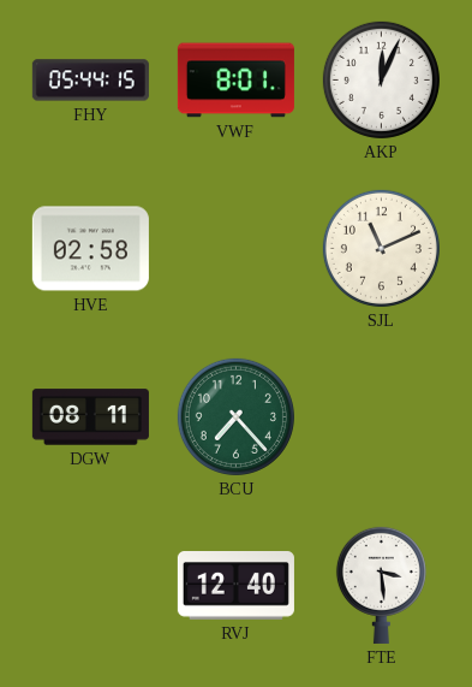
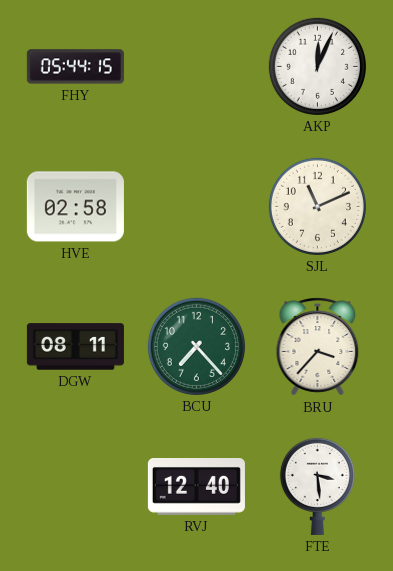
VWF: 8:01 -> none (235, 81)
BRU: none -> 3:37 (318, 347)
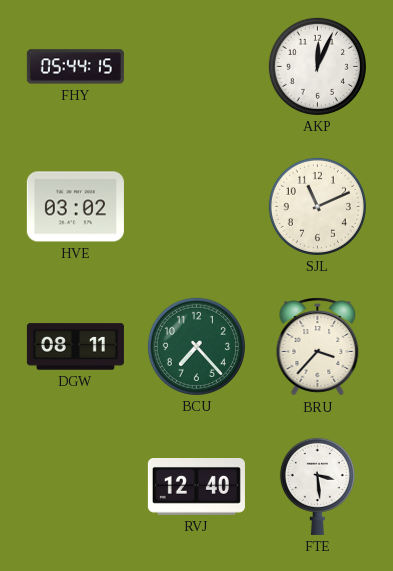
HVE: 02:58 -> 03:02 (75, 207)
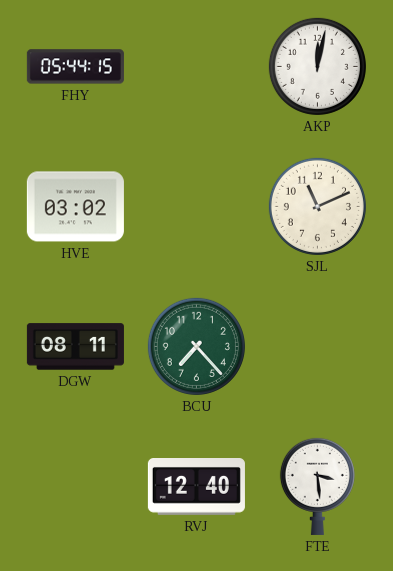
AKP: 12:04 -> 12:02 (317, 66)
BRU: 3:37 -> none (318, 347)
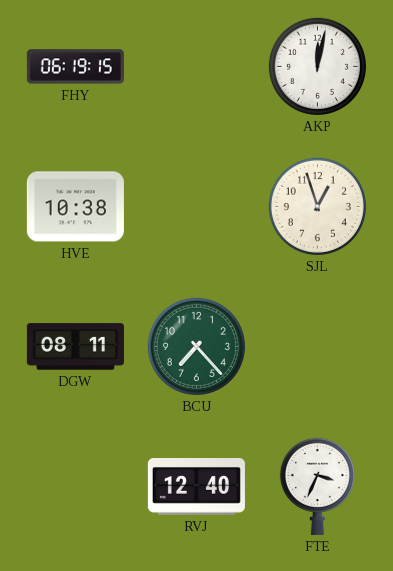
FHY: 05:44 -> 06:19 (75, 67)
HVE: 03:02 -> 10:38 (75, 207)
SJL: 11:11 -> 12:57 (317, 206)
FTE: 3:29 -> 3:34 (317, 486)
